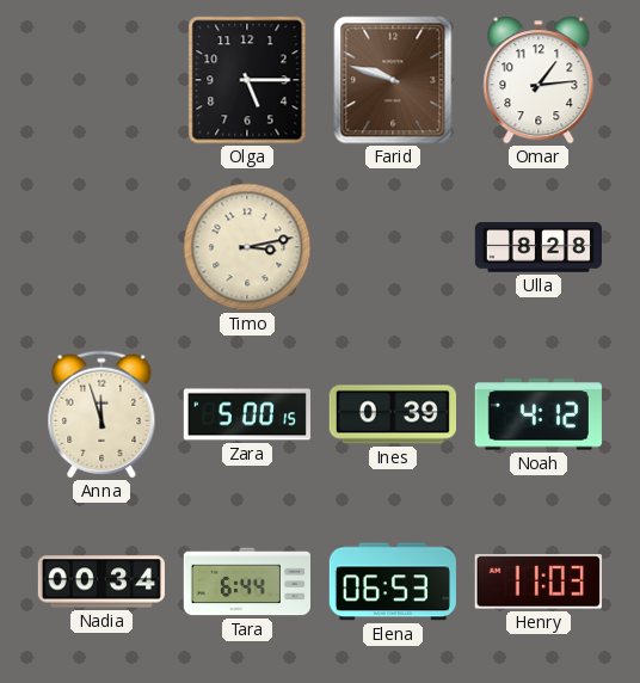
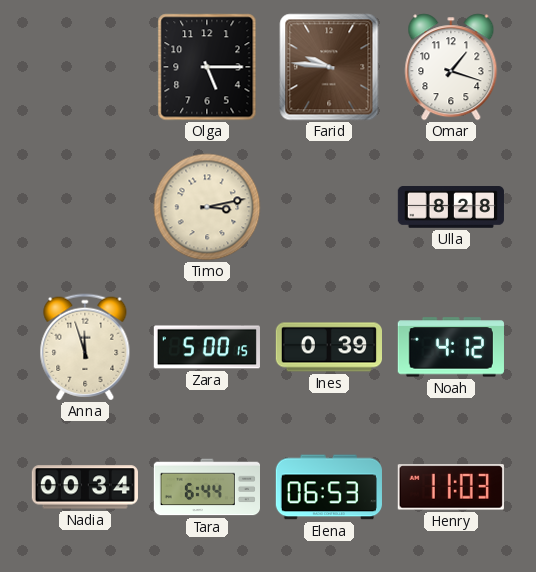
Farid: 9:48 -> 9:46 (329, 67)
Omar: 1:14 -> 1:18 (451, 67)
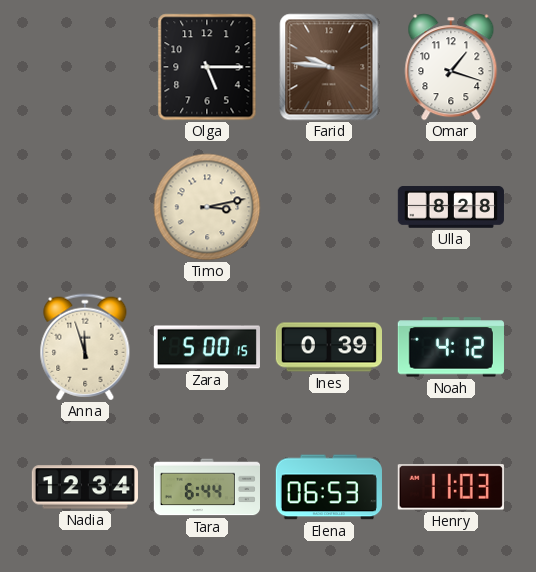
Nadia: 00:34 -> 12:34 (85, 487)
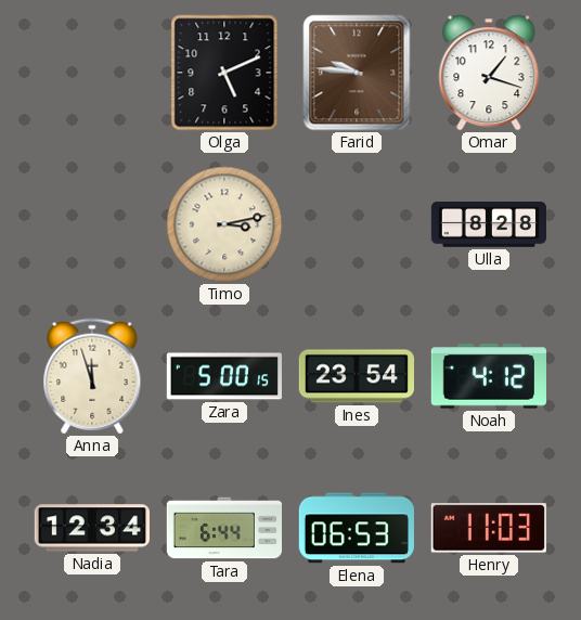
Olga: 5:15 -> 5:11 (224, 73)
Ines: 0:39 -> 23:54 (356, 376)
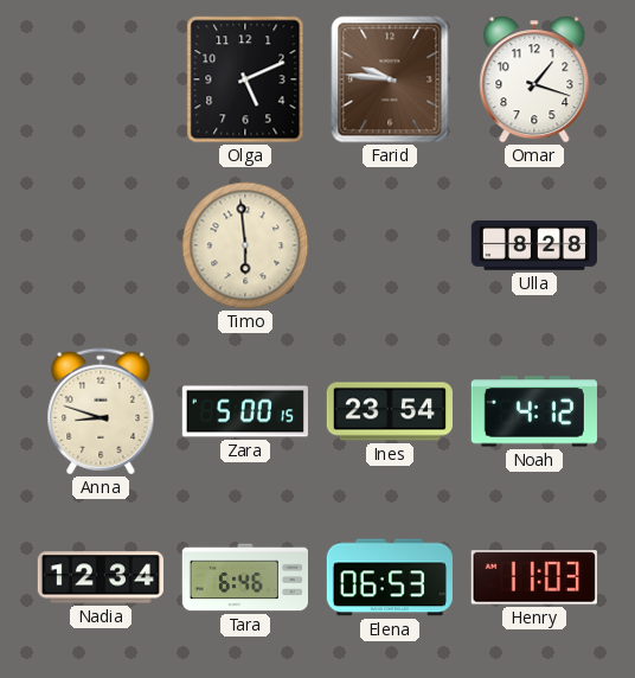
Timo: 3:13 -> 5:59 (245, 245)
Anna: 11:57 -> 8:48 (101, 411)
Tara: 6:44 -> 6:46 (244, 577)
